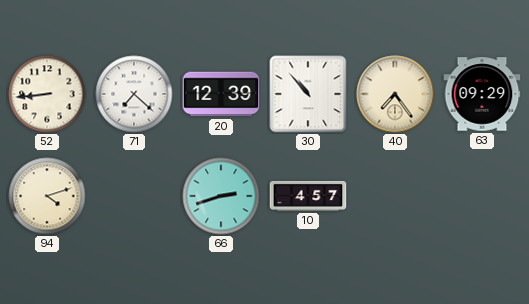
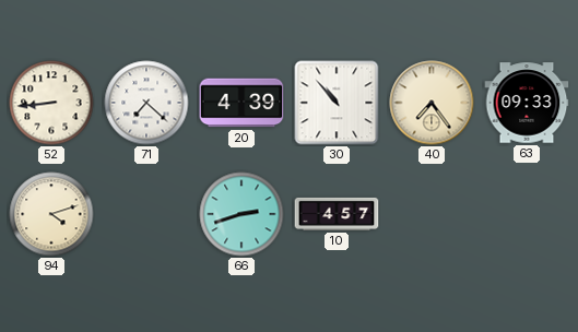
20: 12:39 -> 4:39 (241, 103)
63: 09:29 -> 09:33 (527, 103)
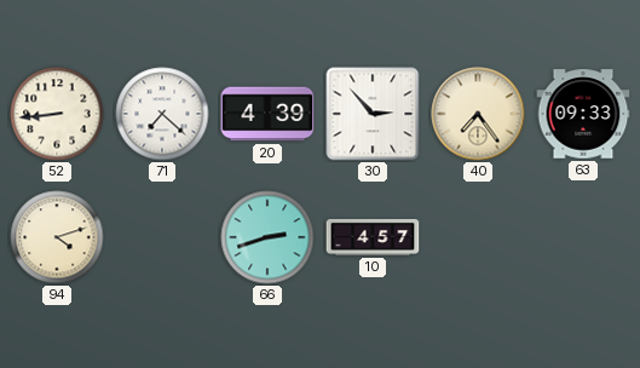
30: 10:53 -> 2:53 (373, 114)
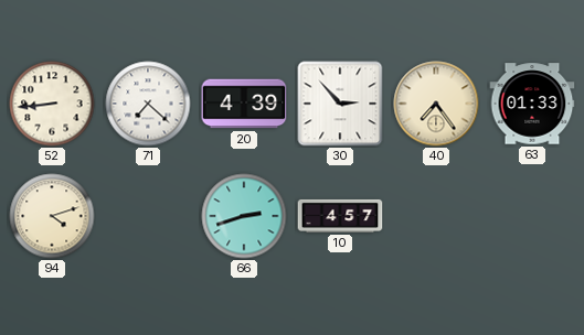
63: 09:33 -> 01:33 (532, 104)
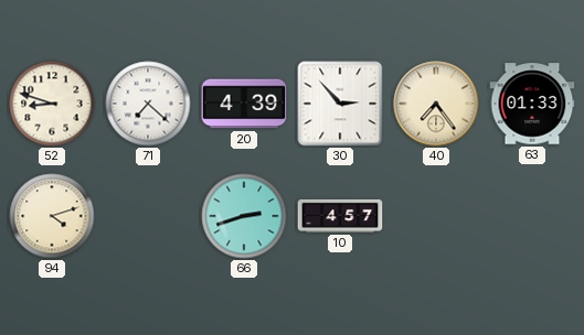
52: 8:44 -> 8:48 (52, 104)
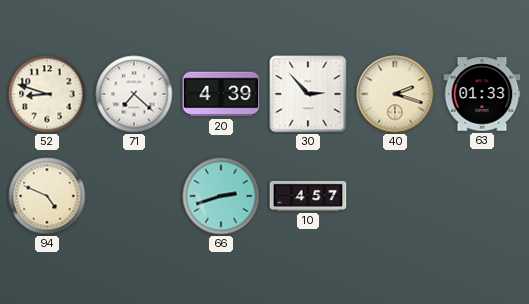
40: 7:24 -> 2:18 (395, 94)
94: 4:12 -> 4:49 (47, 196)
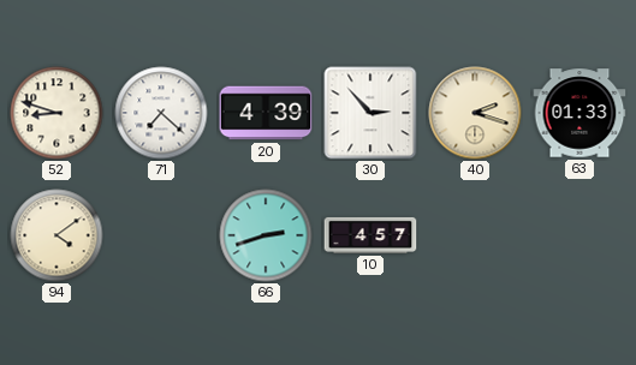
94: 4:49 -> 4:09 (57, 235)
